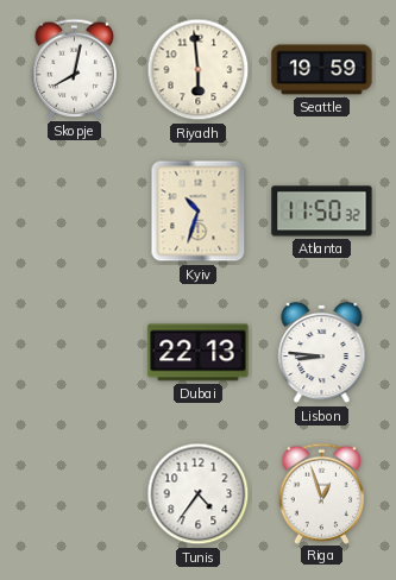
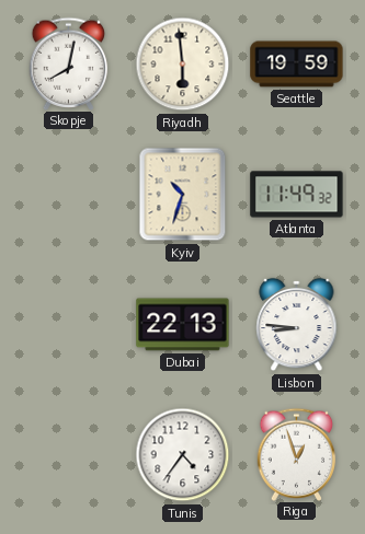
Atlanta: 11:50 -> 11:49 (297, 195)
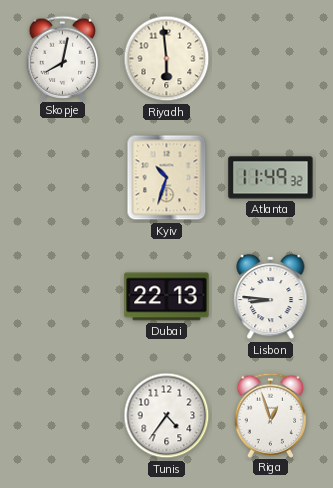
Seattle: 19:59 -> none (297, 65)
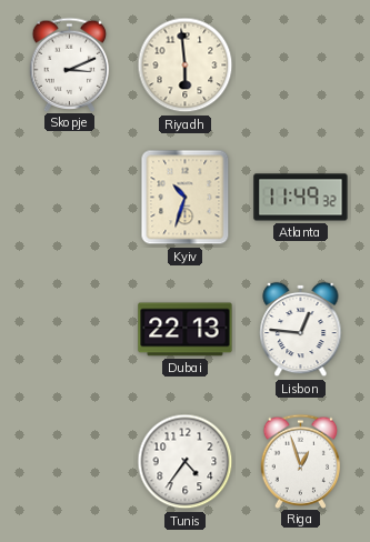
Skopje: 8:02 -> 3:11 (70, 64)
Lisbon: 8:46 -> 12:46 (301, 330)
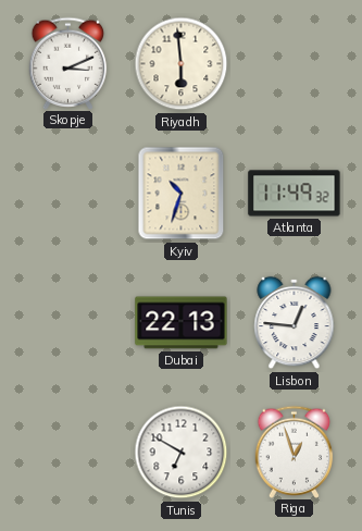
Tunis: 4:36 -> 6:50 (182, 453)
